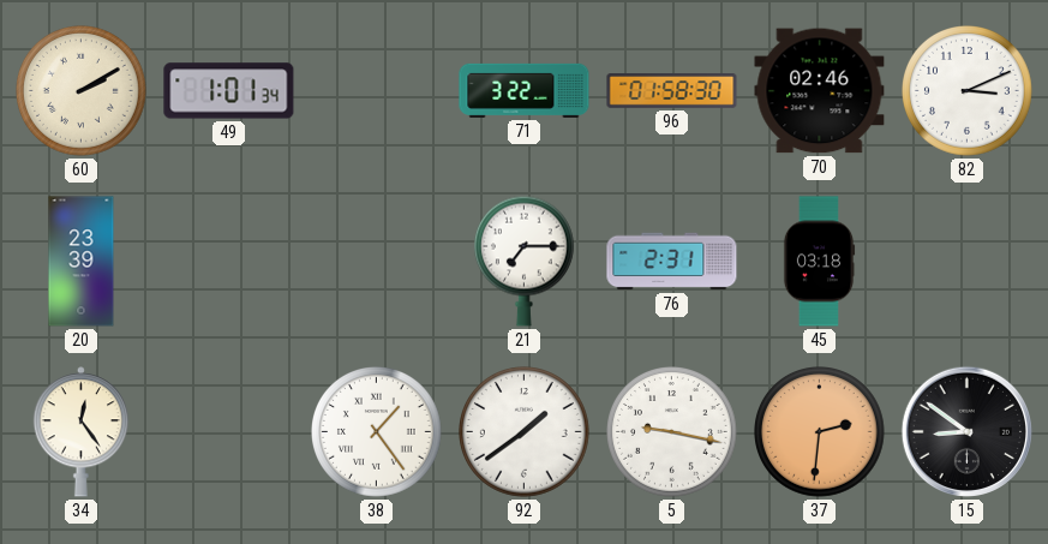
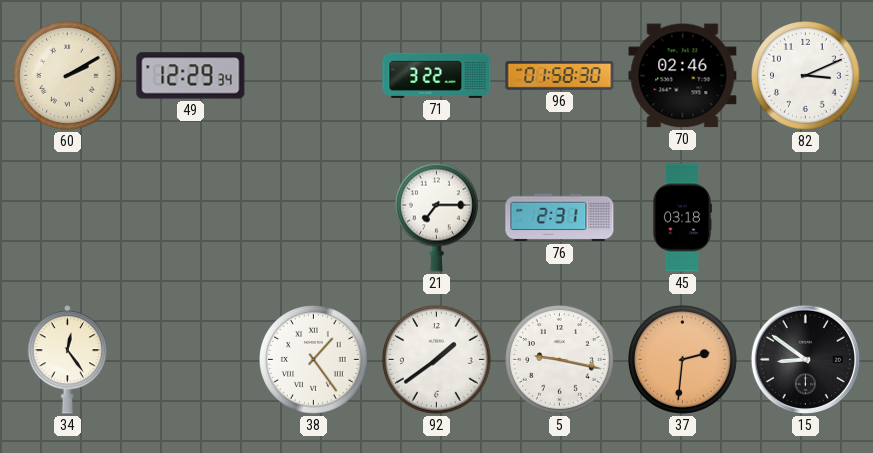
49: 1:01 -> 12:29 (191, 76)
20: 23:39 -> none (82, 262)
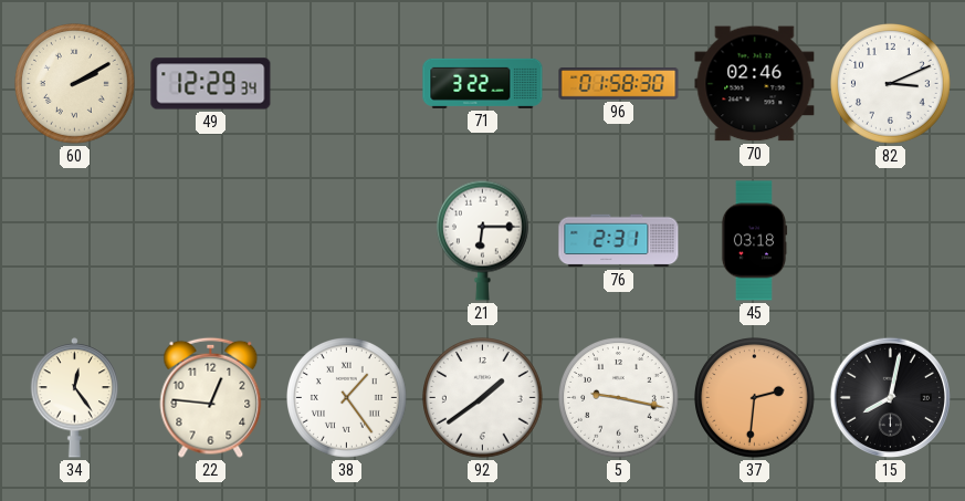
21: 7:15 -> 6:15 (482, 240)
22: none -> 12:46 (211, 397)
15: 8:51 -> 8:02 (890, 397)
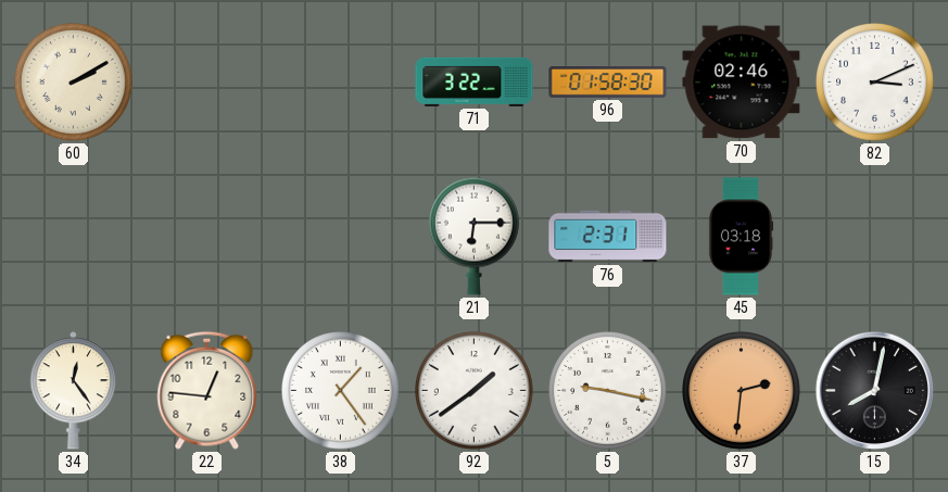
49: 12:29 -> none (211, 84)
